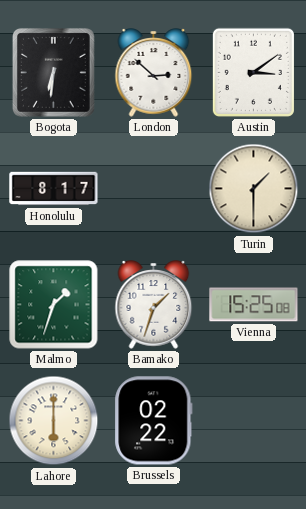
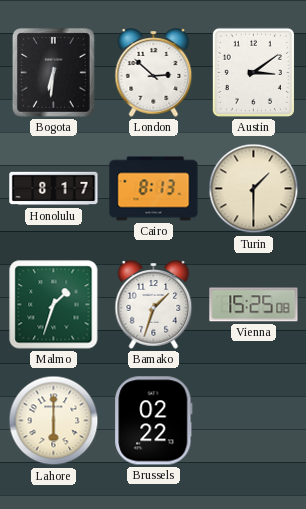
Cairo: none -> 8:13 (154, 189)
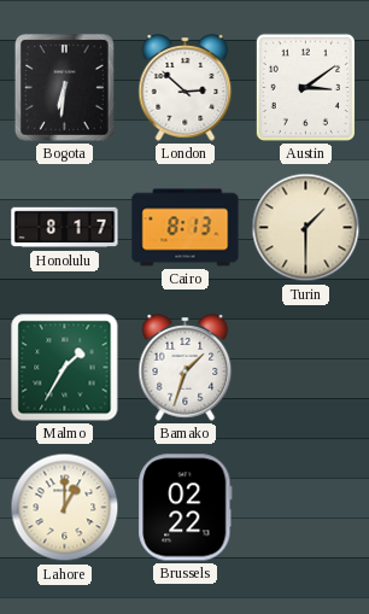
Malmo: 1:33 -> 1:35 (65, 368)
Vienna: 15:25 -> none (254, 305)
Lahore: 6:00 -> 1:00 (65, 508)
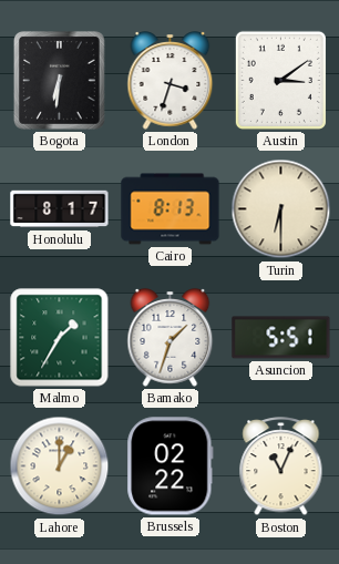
London: 2:52 -> 3:33 (171, 81)
Turin: 1:30 -> 6:30 (281, 209)
Asuncion: none -> 5:51 (281, 338)
Boston: none -> 11:04 (281, 466)
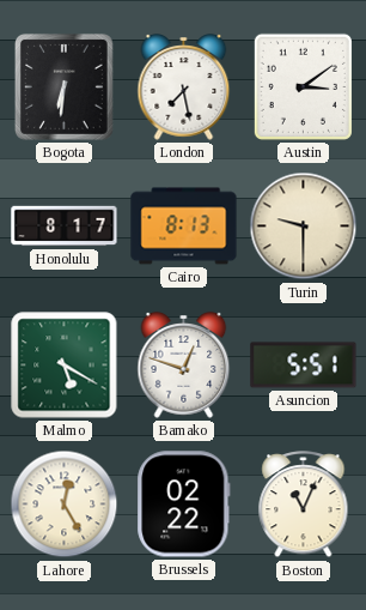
London: 3:33 -> 7:28 (184, 87)
Turin: 6:30 -> 9:30 (304, 227)
Malmo: 1:35 -> 5:20 (65, 366)
Bamako: 1:33 -> 12:48 (184, 366)
Lahore: 1:00 -> 12:25 (65, 505)
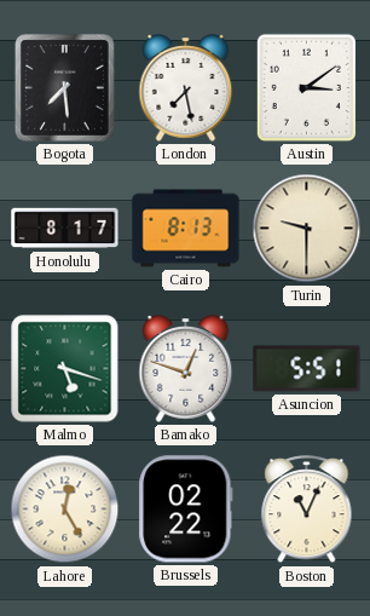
Bogota: 6:31 -> 7:29 (64, 87)
Malmo: 5:20 -> 5:18 (65, 369)
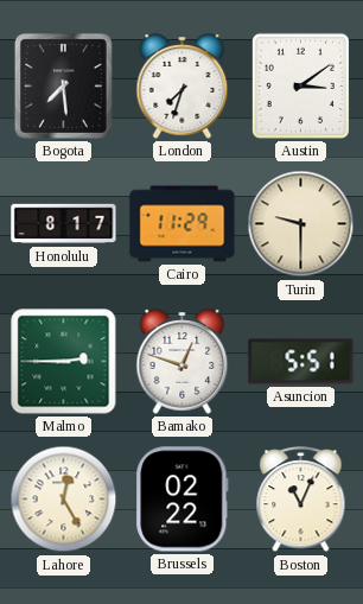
London: 7:28 -> 7:33 (183, 87)
Cairo: 8:13 -> 11:29 (183, 224)
Malmo: 5:18 -> 2:45 (64, 362)
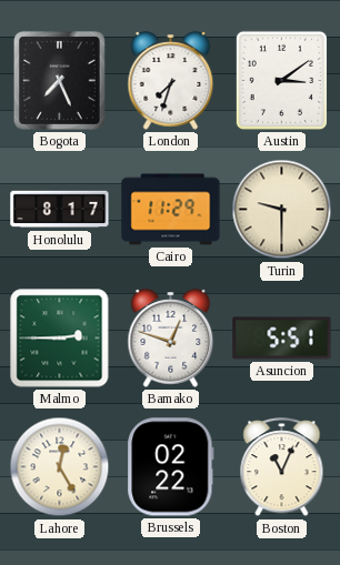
Bogota: 7:29 -> 7:26 (59, 80)
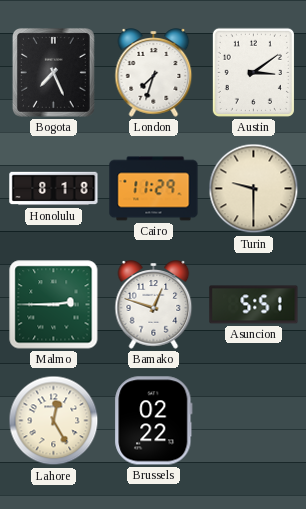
Honolulu: 8:17 -> 8:18 (54, 189)
Boston: 11:04 -> none (282, 467)
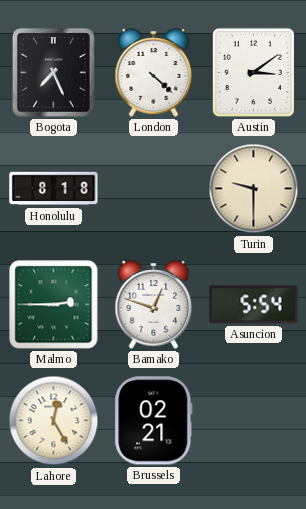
London: 7:33 -> 4:22 (154, 73)
Cairo: 11:29 -> none (154, 189)
Asuncion: 5:51 -> 5:54 (254, 305)
Brussels: 02:22 -> 02:21 (154, 421)
